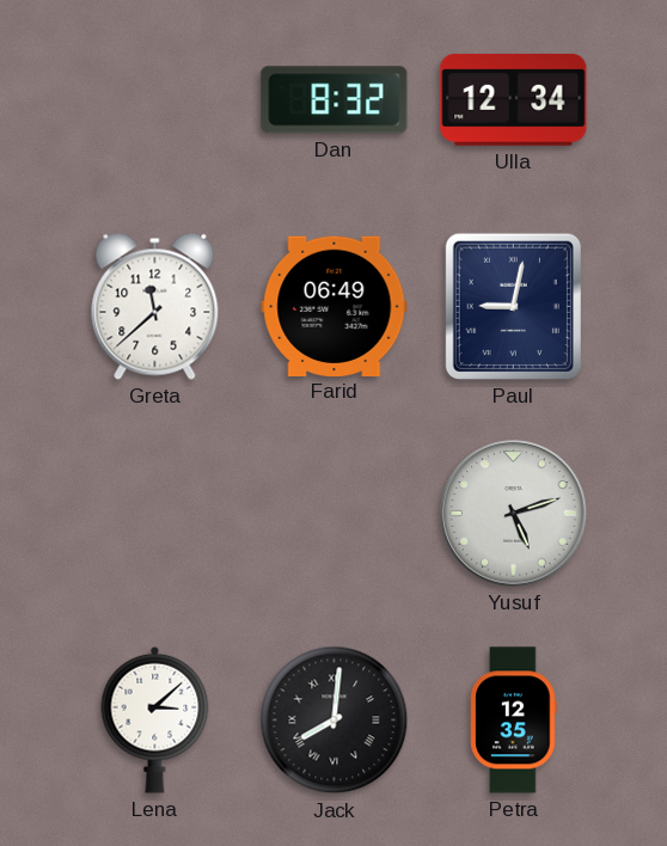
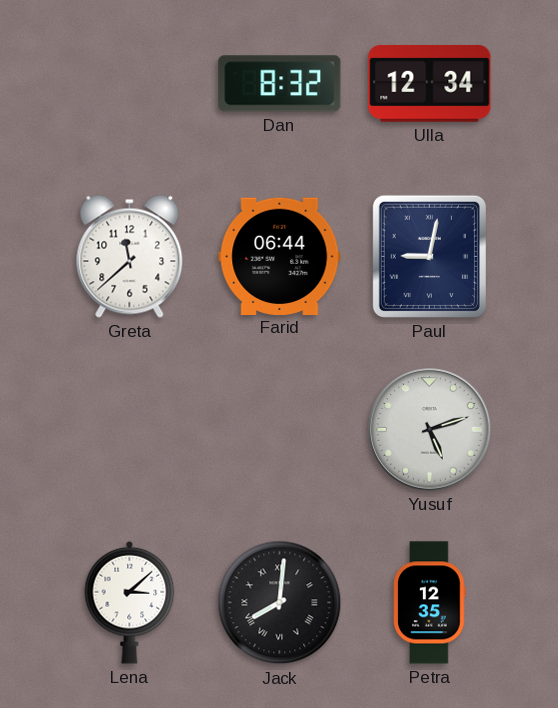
Farid: 06:49 -> 06:44 (280, 256)
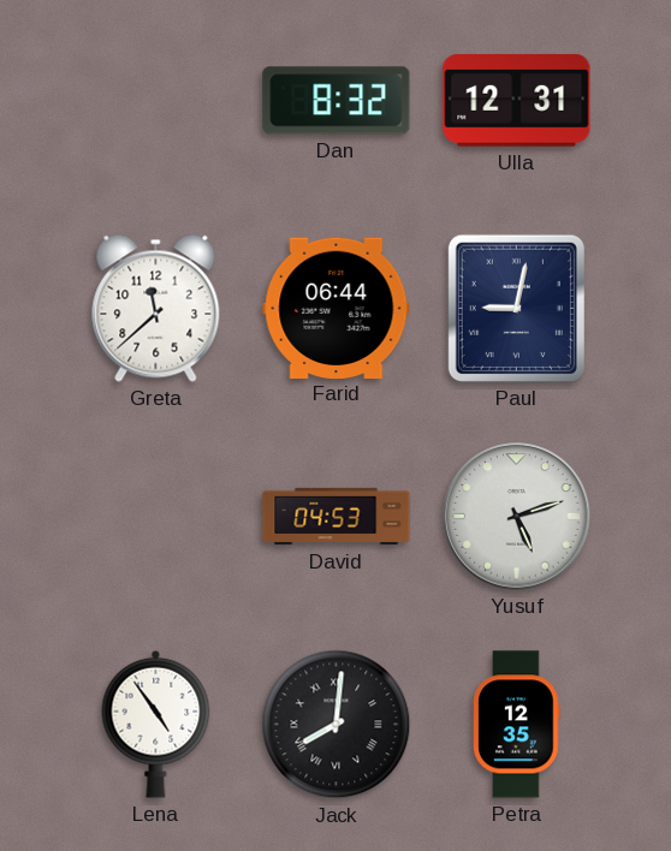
Ulla: 12:34 -> 12:31 (517, 100)
David: none -> 04:53 (337, 517)
Lena: 3:08 -> 4:54 (156, 724)
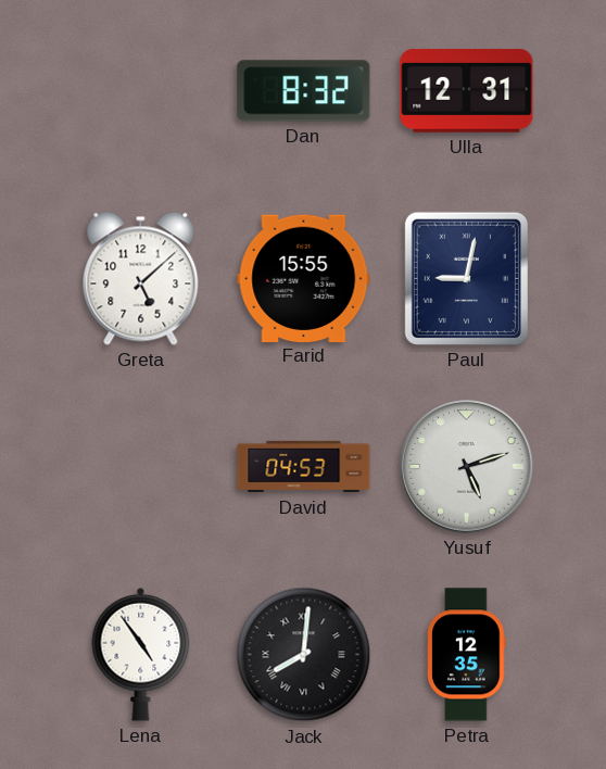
Greta: 11:38 -> 5:08 (141, 278)
Farid: 06:44 -> 15:55 (304, 278)
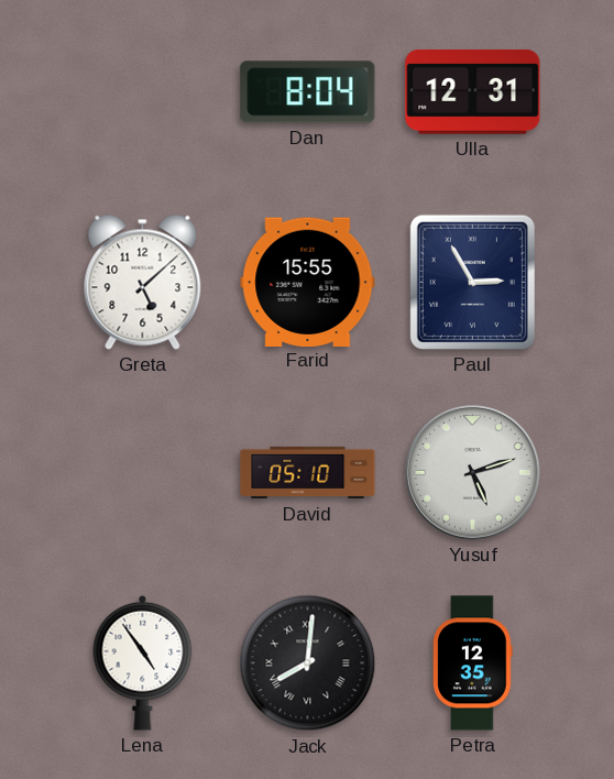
Dan: 8:32 -> 8:04 (308, 92)
Paul: 9:02 -> 2:55 (472, 282)
David: 04:53 -> 05:10 (308, 473)
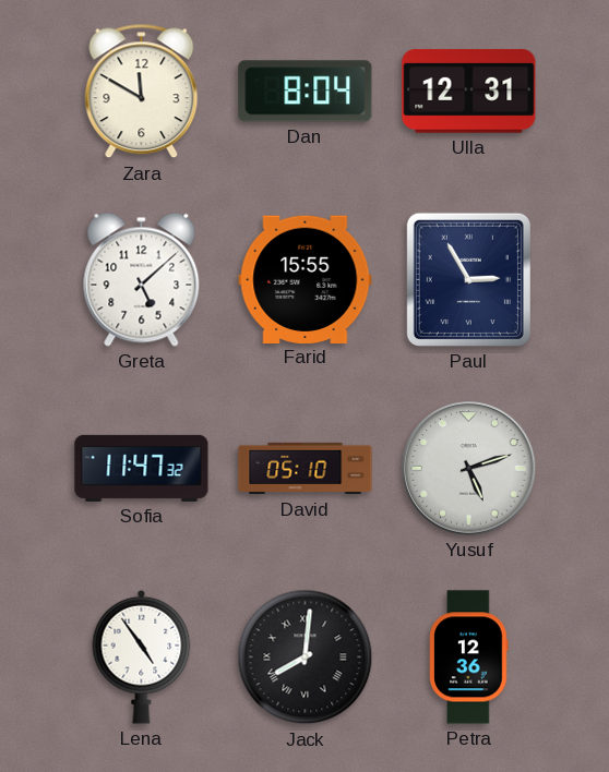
Zara: none -> 11:50 (142, 92)
Sofia: none -> 11:47 (142, 468)
Petra: 12:35 -> 12:36 (469, 658)
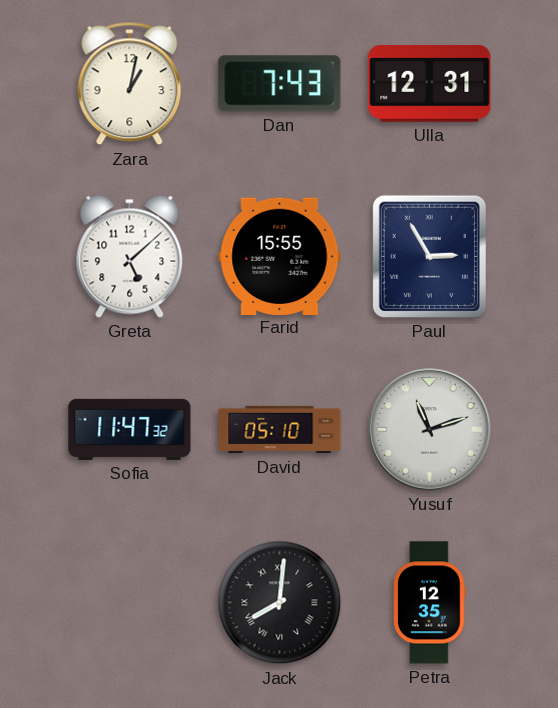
Zara: 11:50 -> 1:02 (130, 84)
Dan: 8:04 -> 7:43 (280, 84)
Yusuf: 5:12 -> 11:12 (430, 430)
Lena: 4:54 -> none (142, 656)
Petra: 12:36 -> 12:35 (430, 603)
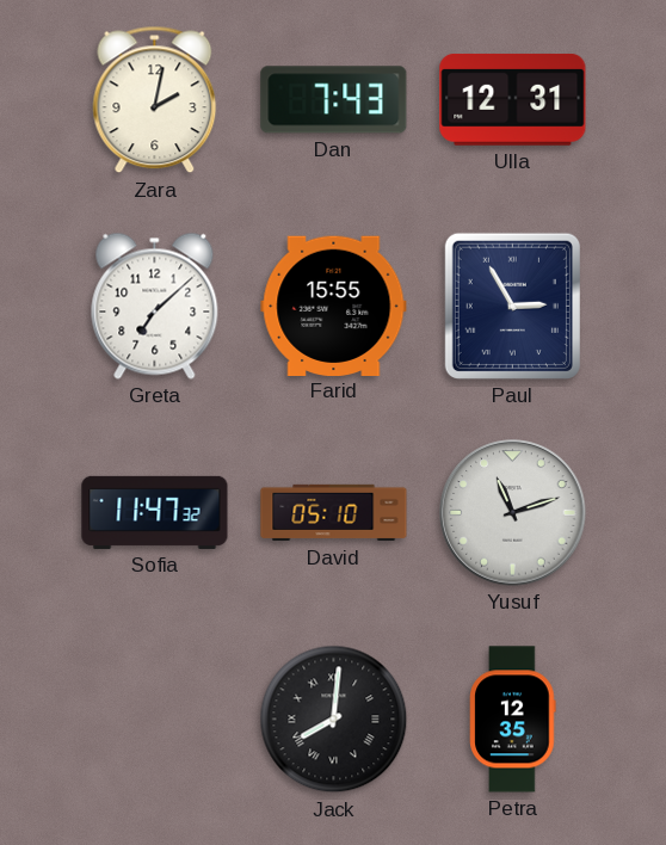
Zara: 1:02 -> 2:02 (155, 100)
Greta: 5:08 -> 7:08 (155, 306)
